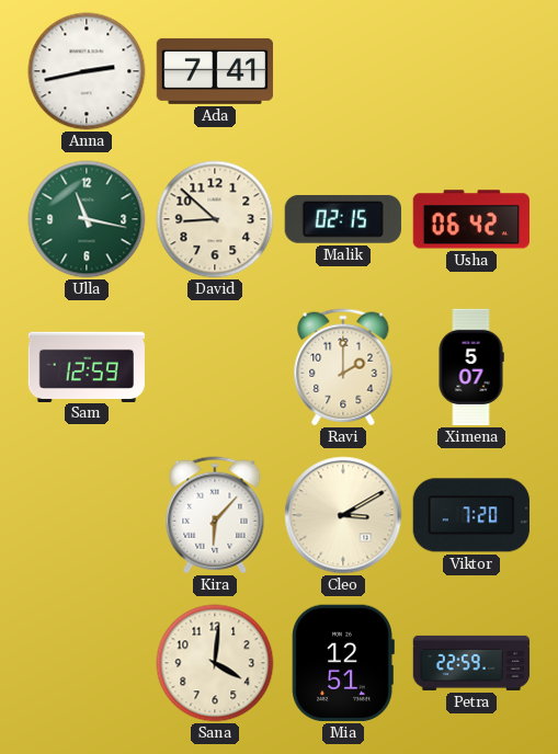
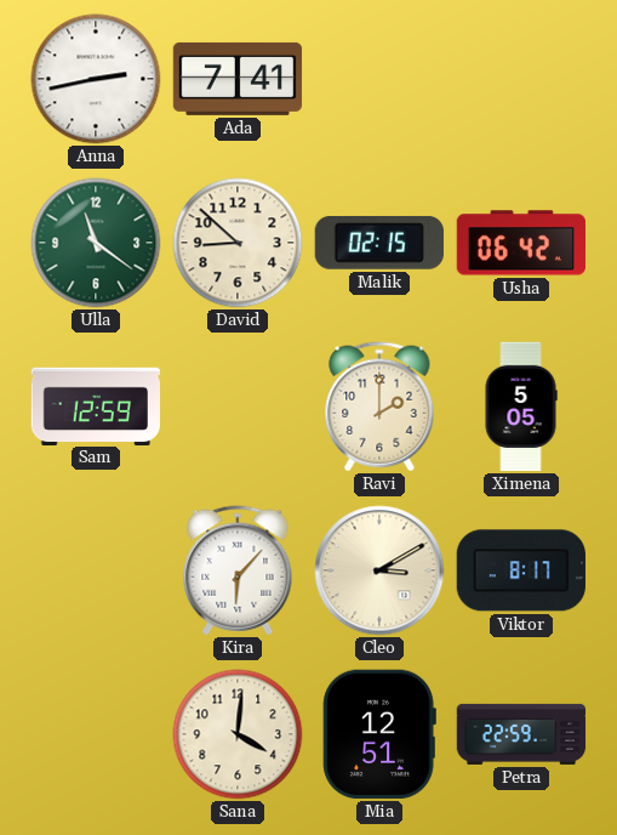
Ulla: 11:17 -> 11:21 (96, 243)
Ximena: 5:07 -> 5:05 (521, 407)
Viktor: 7:20 -> 8:17 (521, 570)
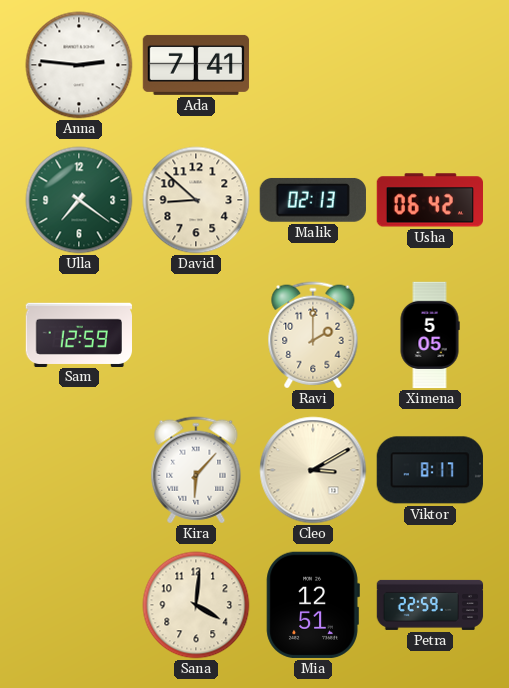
Anna: 2:43 -> 2:46 (79, 65)
Ulla: 11:21 -> 7:21 (79, 200)
Malik: 02:15 -> 02:13 (313, 200)
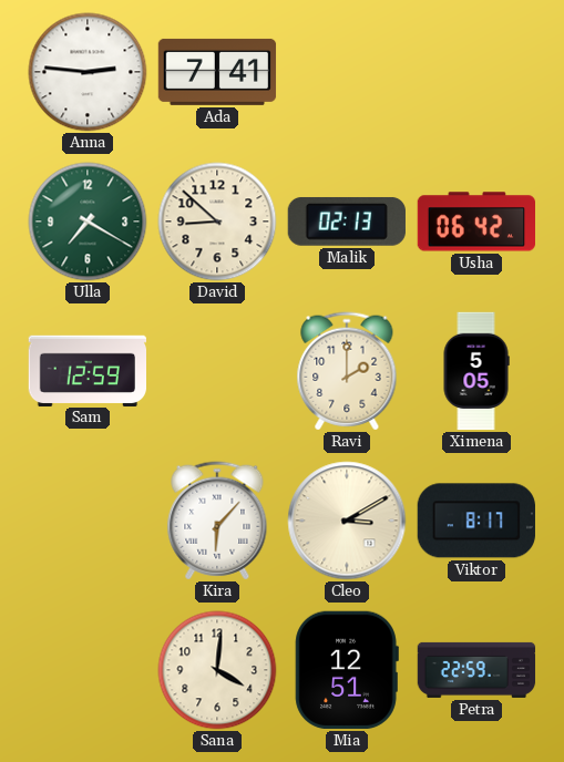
Ulla: 7:21 -> 7:20 (88, 222)
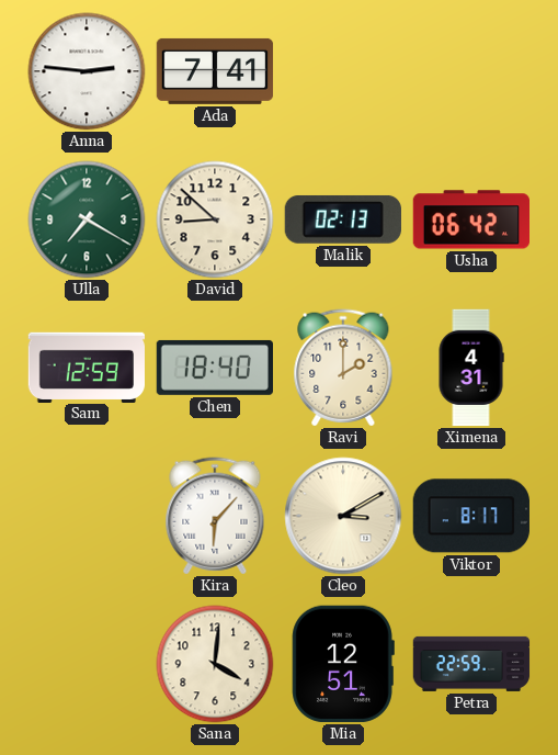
Chen: none -> 18:40 (214, 368)
Ximena: 5:05 -> 4:31 (471, 368)
